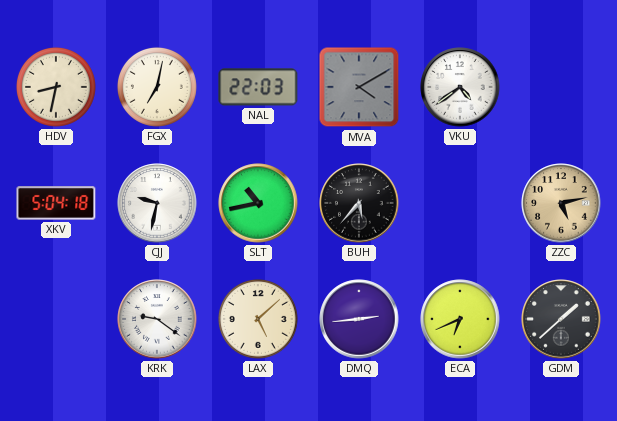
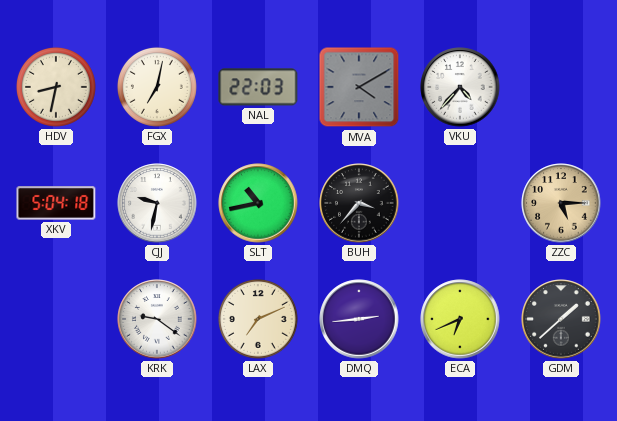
VKU: 4:39 -> 4:37 (460, 87)
BUH: 5:37 -> 3:37 (359, 203)
ZZC: 5:13 -> 5:15 (561, 203)
LAX: 5:08 -> 7:11 (258, 319)
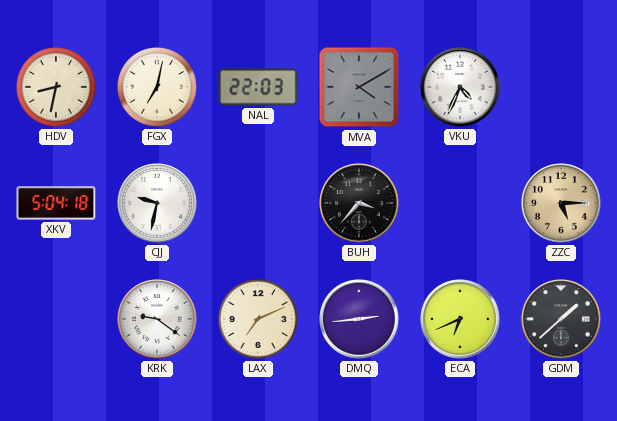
VKU: 4:37 -> 4:34 (460, 87)
SLT: 10:43 -> none (258, 203)
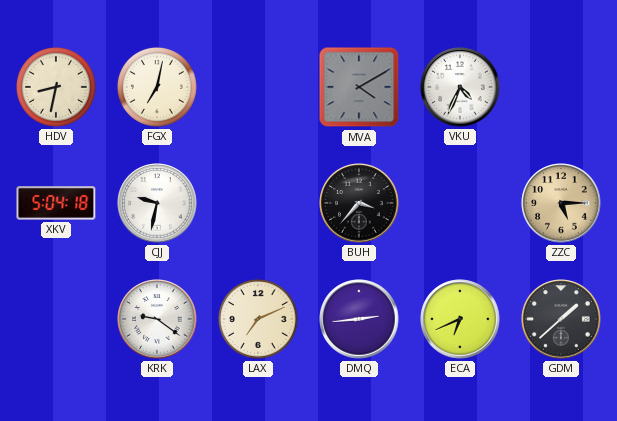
NAL: 22:03 -> none (258, 87)
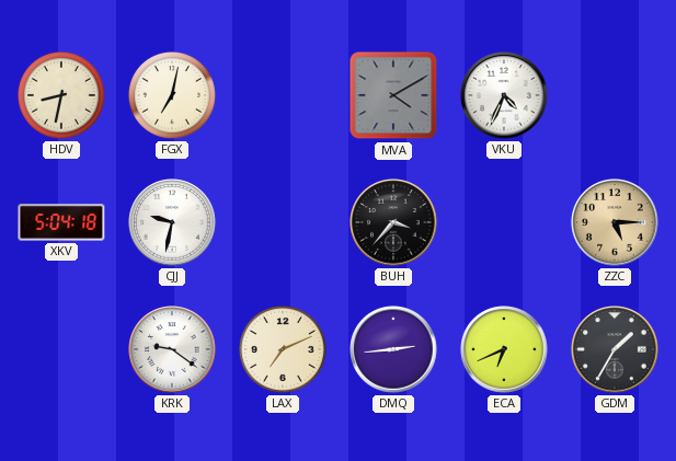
GDM: 1:38 -> 1:35 (615, 349)
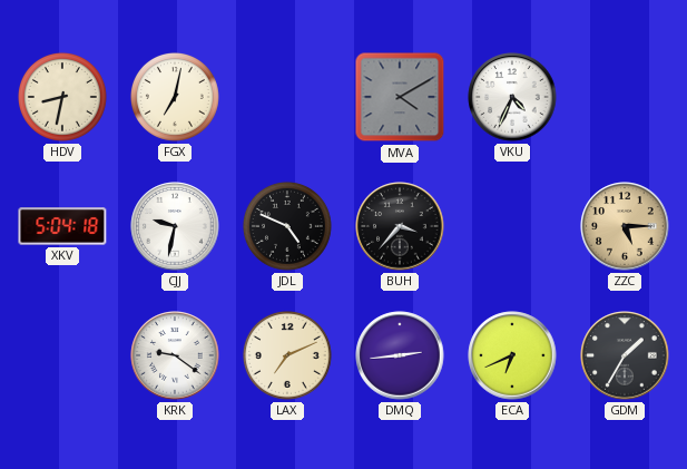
JDL: none -> 4:49 (287, 226)
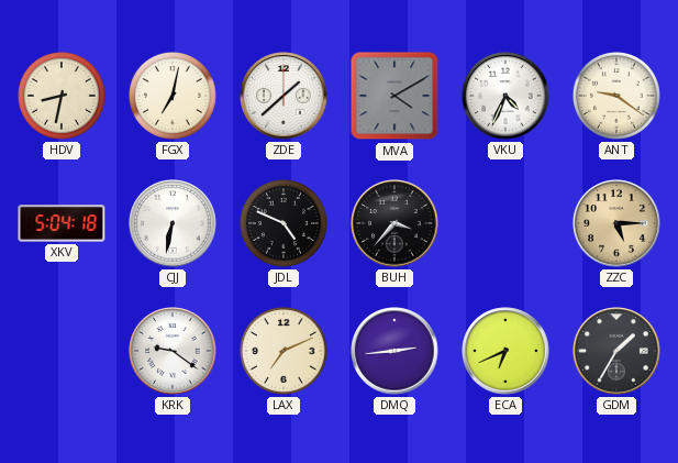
ZDE: none -> 1:38 (284, 96)
ANT: none -> 9:21 (616, 96)
CJJ: 9:32 -> 6:32 (173, 223)
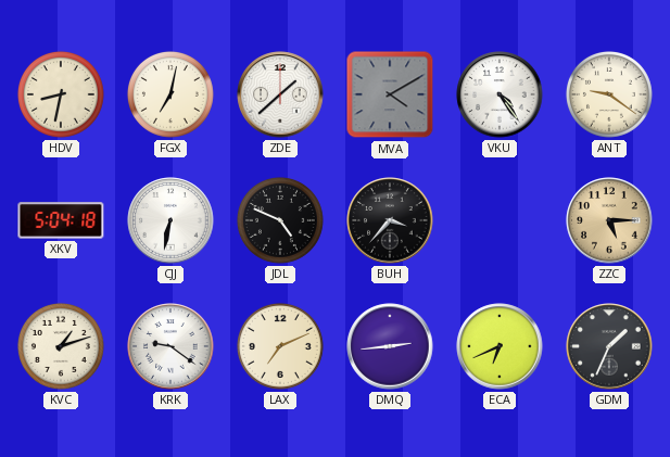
VKU: 4:34 -> 4:24 (500, 94)
KVC: none -> 1:12 (61, 346)
GDM: 1:35 -> 1:34 (609, 346)
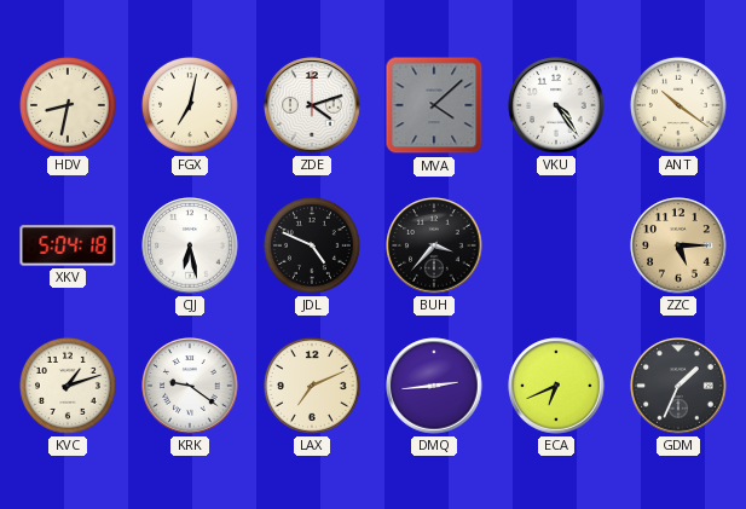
ZDE: 1:38 -> 4:12 (312, 105)
MVA: 4:10 -> 4:08 (434, 105)
ANT: 9:21 -> 10:21 (678, 105)
CJJ: 6:32 -> 6:28 (190, 245)
